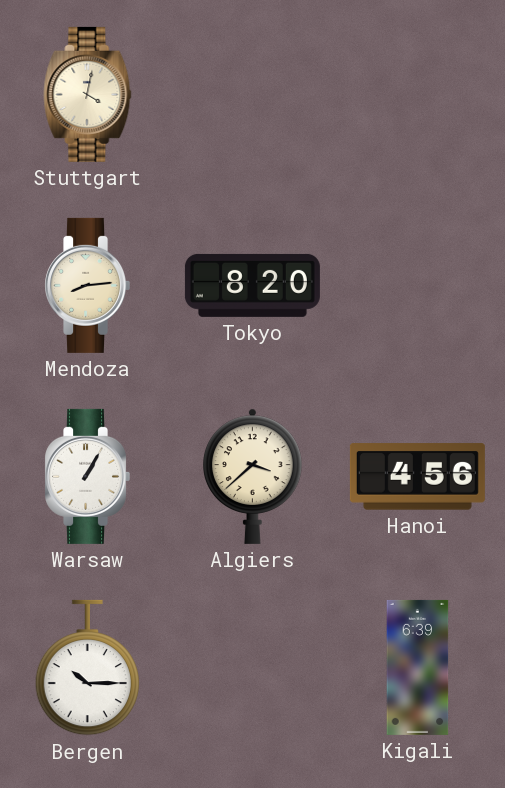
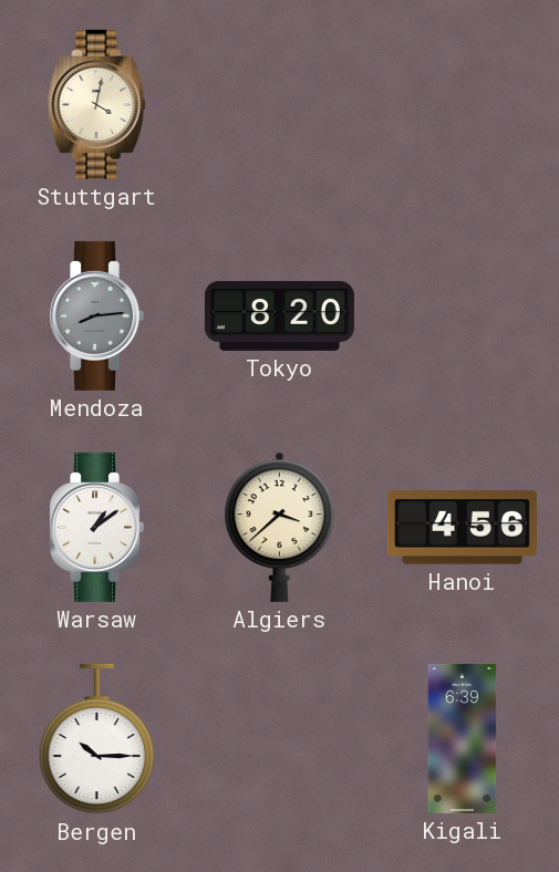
Mendoza dial: cream -> grey (96, 315)
Warsaw: 1:05 -> 1:09 (96, 527)
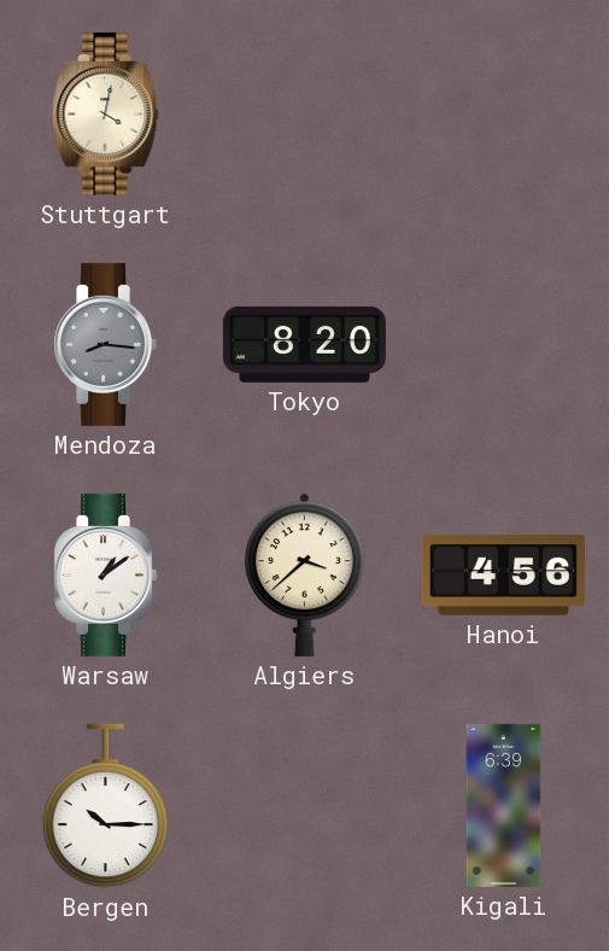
Mendoza: 8:14 -> 8:16 (105, 344)
